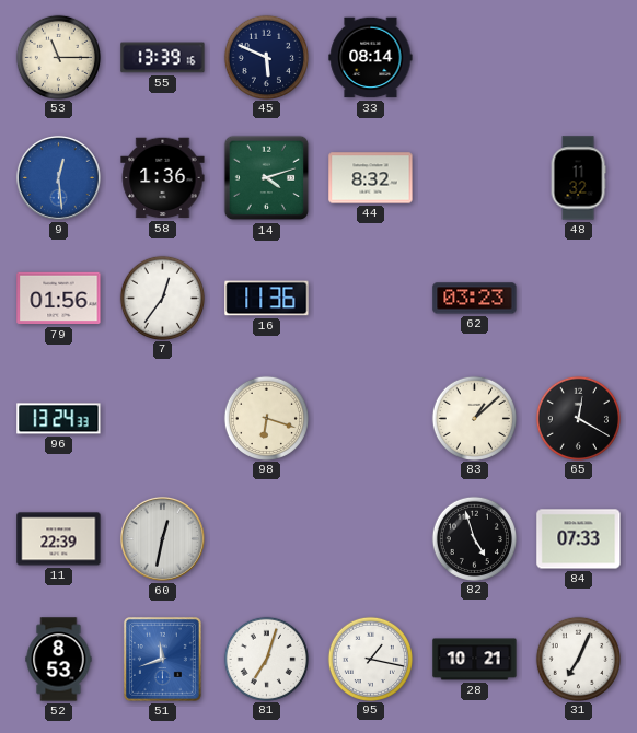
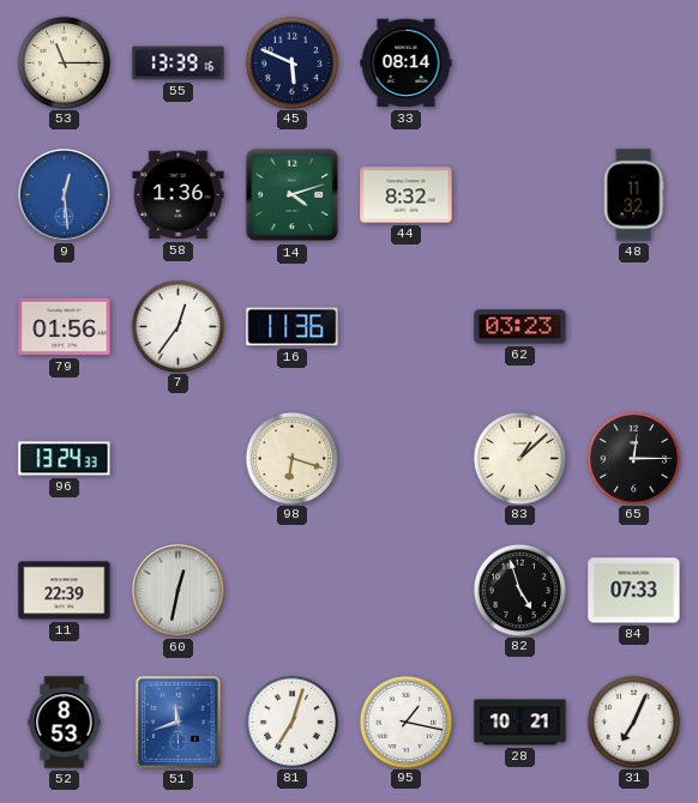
65: 12:20 -> 12:15 (633, 458)
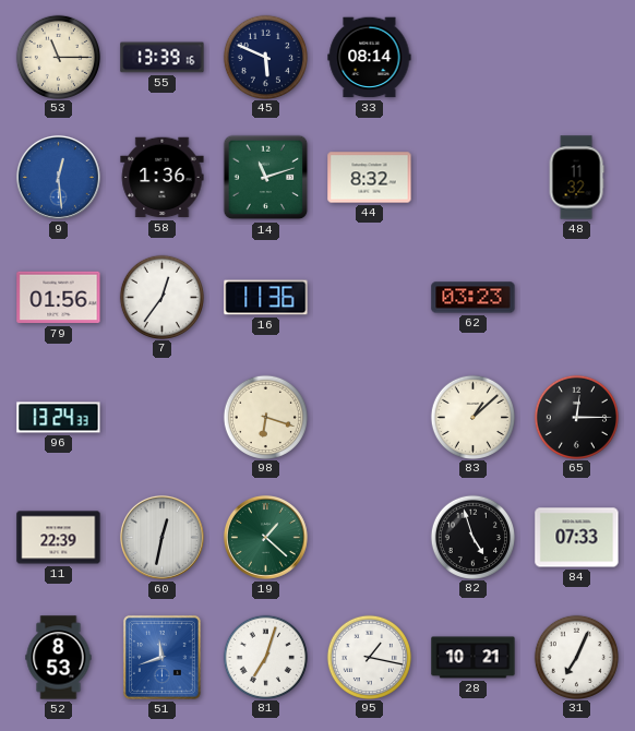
14: 4:12 -> 11:12 (266, 178)
19: none -> 1:22 (265, 537)
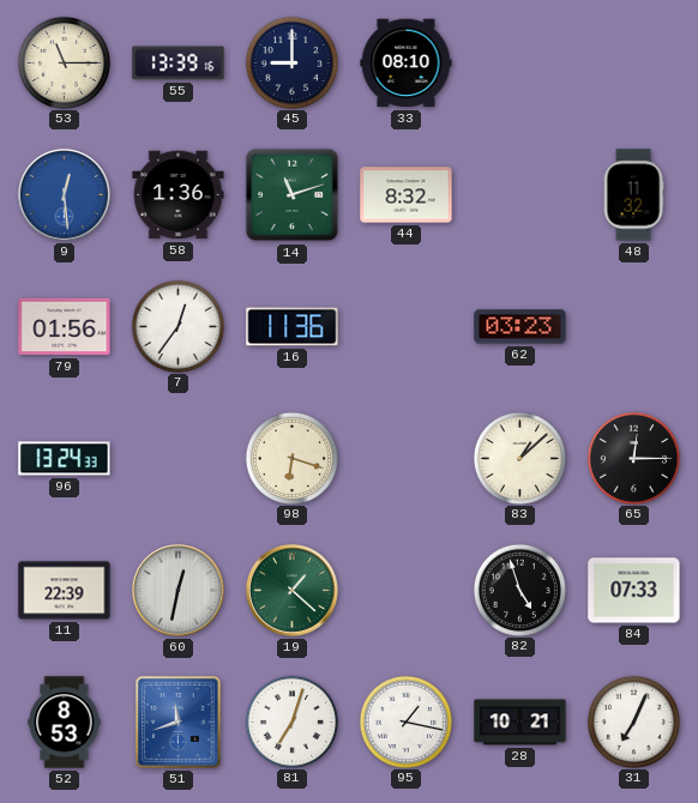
45: 5:49 -> 9:00 (291, 62)
33: 08:14 -> 08:10 (407, 64)
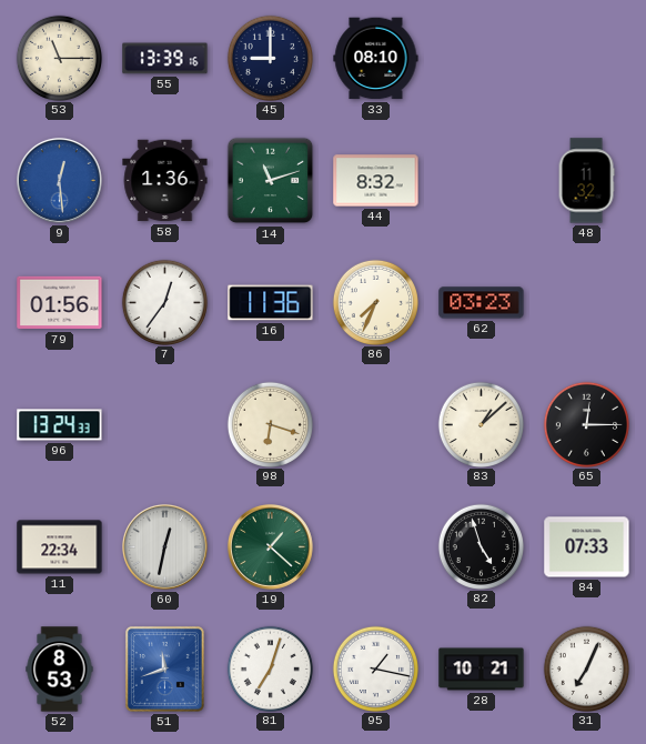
86: none -> 7:34 (375, 302)
11: 22:39 -> 22:34 (60, 547)
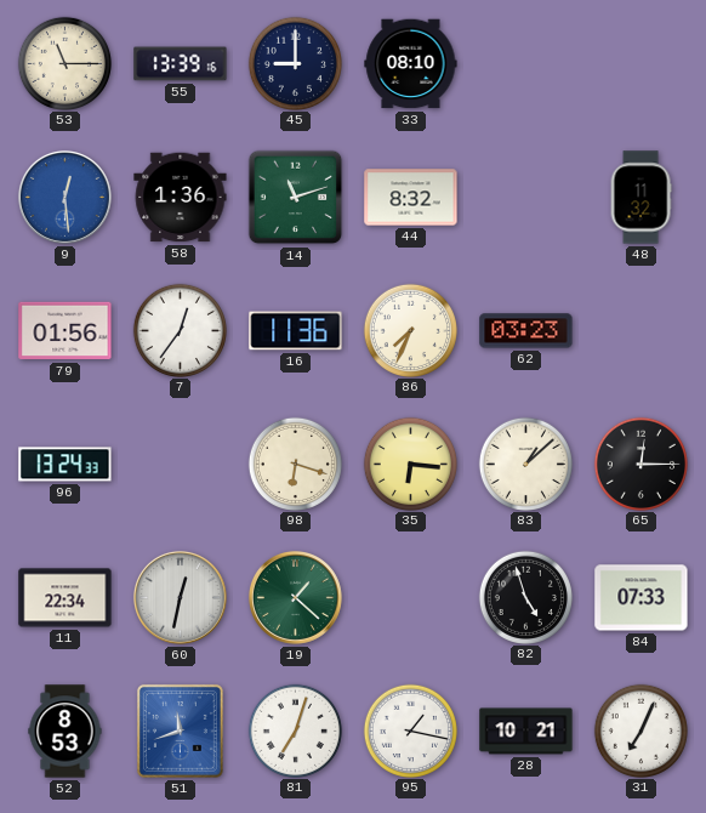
35: none -> 6:16 (410, 464)
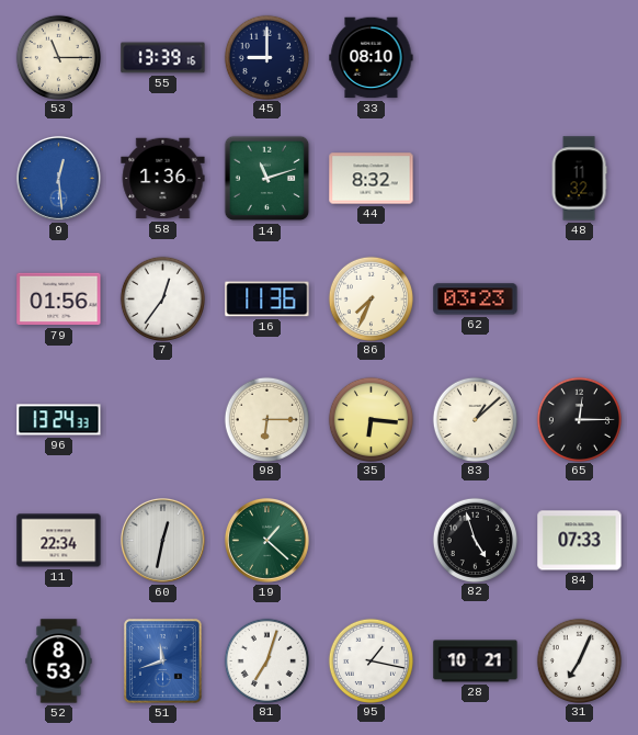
98: 6:18 -> 6:15 (266, 419)
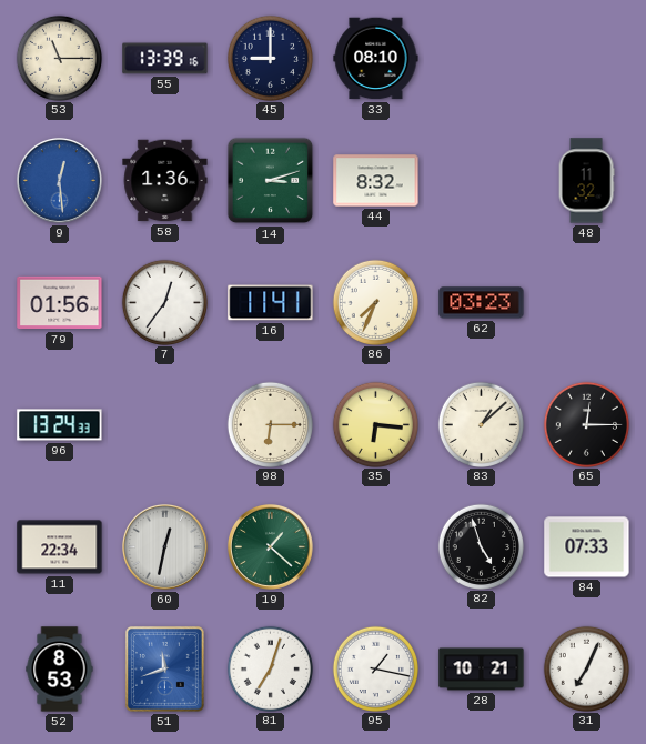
14: 11:12 -> 3:12 (271, 181)
16: 11:36 -> 11:41 (271, 303)
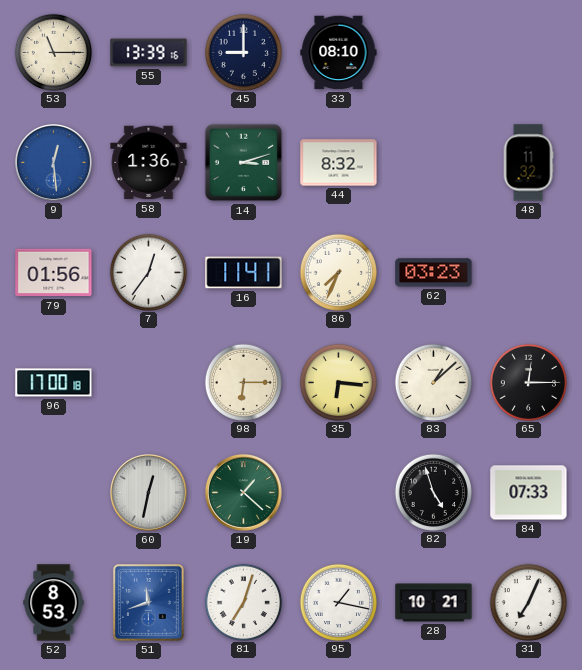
96: 13:24 -> 17:00 (54, 383)
11: 22:34 -> none (60, 547)
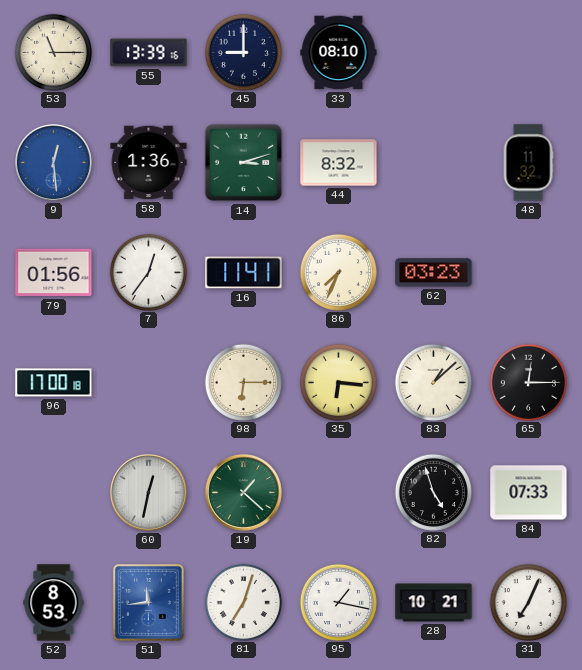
51: 11:42 -> 11:44 (148, 602)
